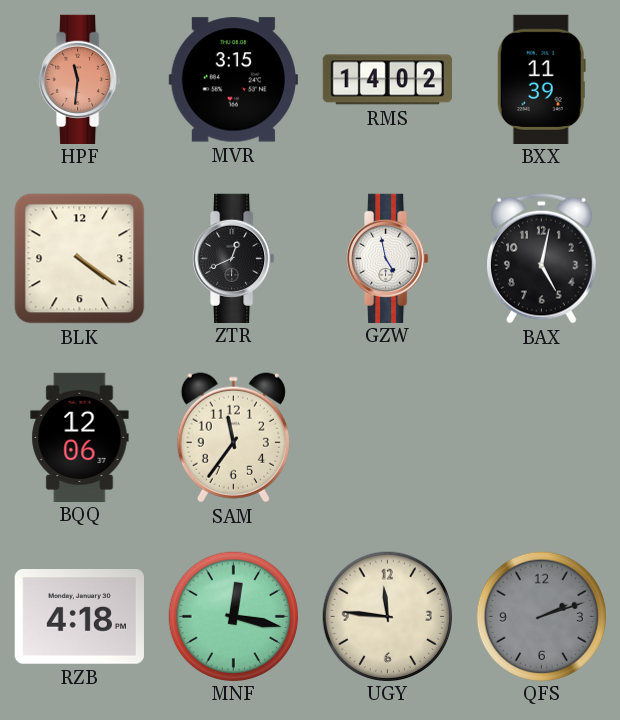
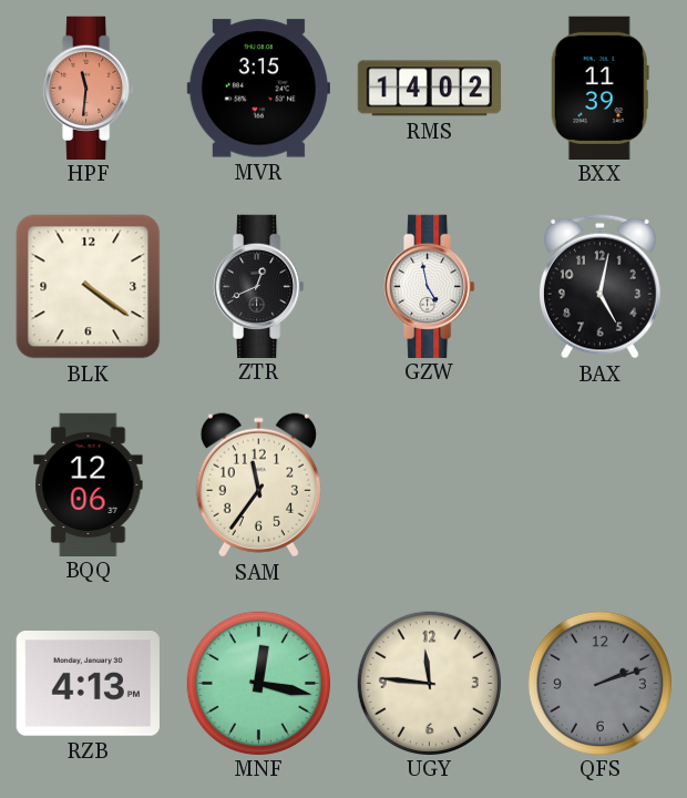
RZB: 4:18 -> 4:13 (88, 684)
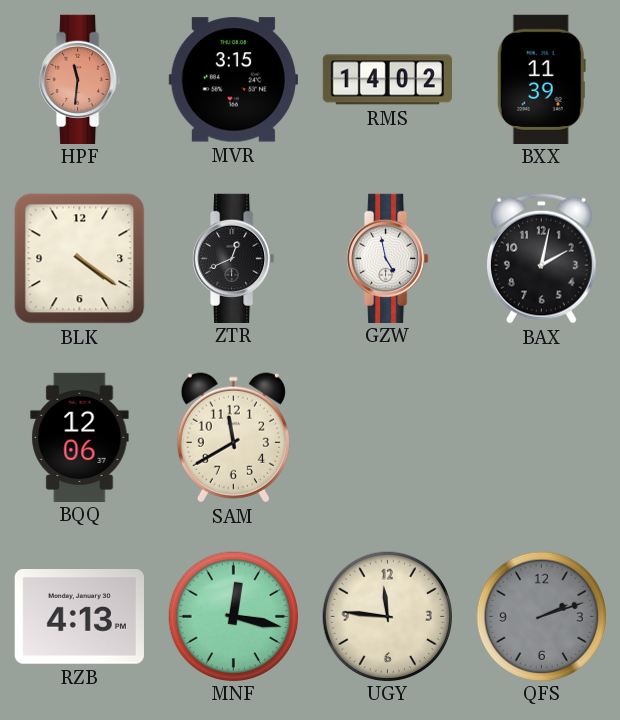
BAX: 5:02 -> 2:02 (541, 258)
SAM: 11:36 -> 11:40 (233, 438)
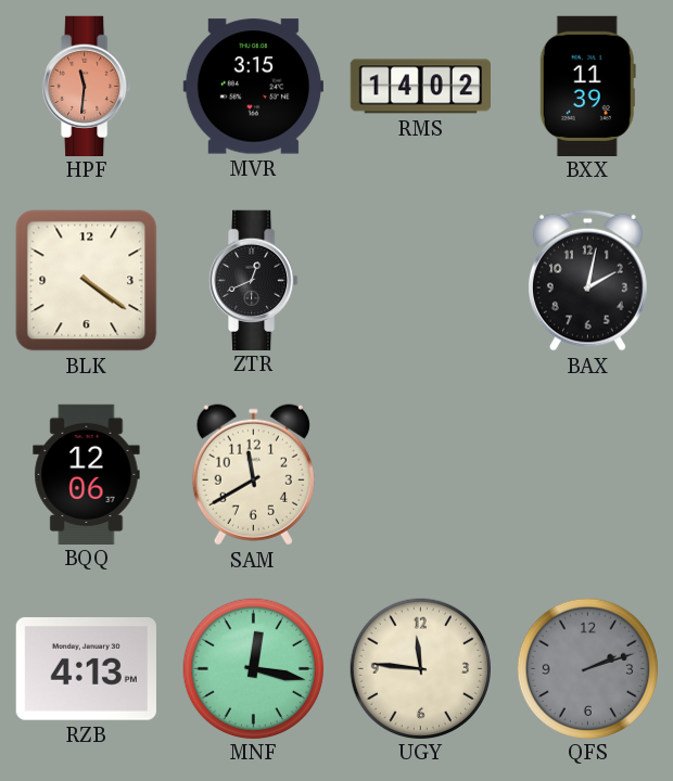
GZW: 4:58 -> none (388, 258)
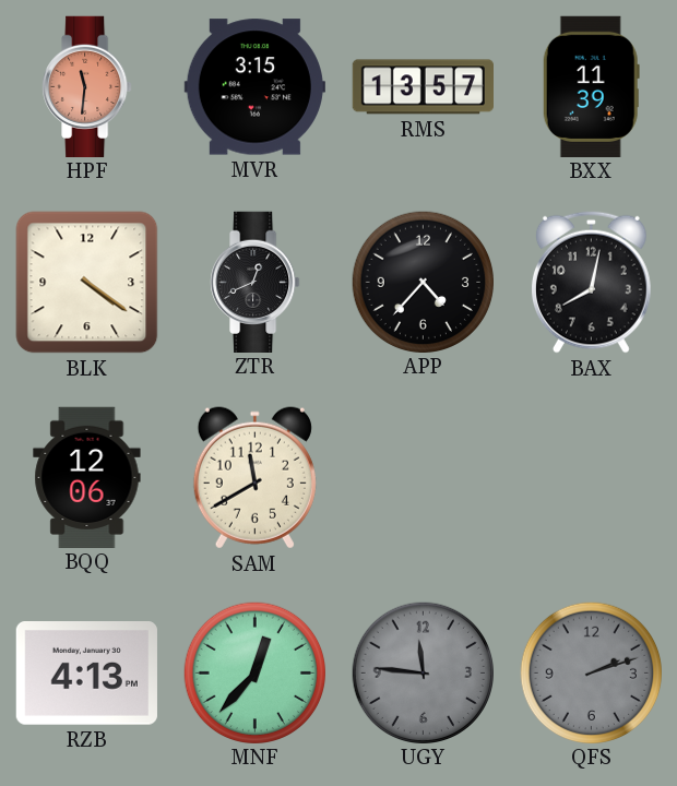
RMS: 14:02 -> 13:57 (423, 87)
APP: none -> 4:37 (423, 282)
BAX: 2:02 -> 8:02 (591, 282)
MNF: 12:17 -> 12:37 (254, 672)
UGY dial: cream -> grey (423, 672)
